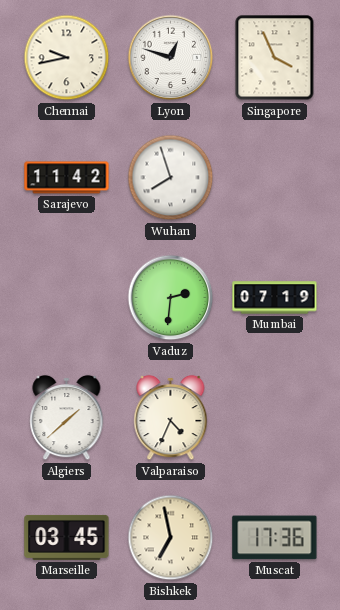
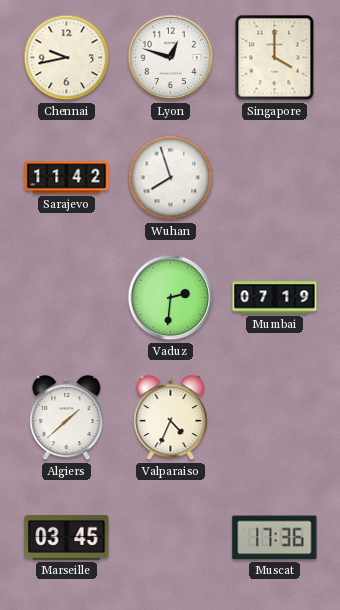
Singapore: 3:56 -> 4:00 (275, 58)
Bishkek: 6:58 -> none (171, 538)
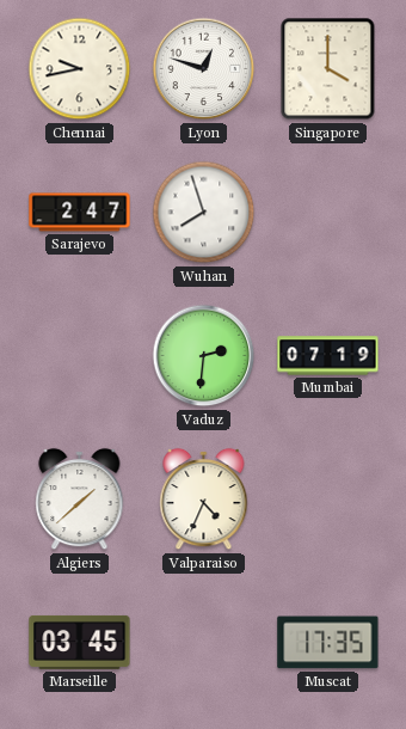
Sarajevo: 11:42 -> 2:47 (80, 213)
Muscat: 17:36 -> 17:35 (328, 643)
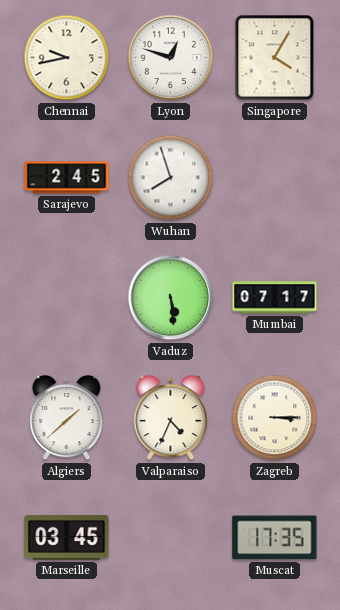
Singapore: 4:00 -> 4:05 (275, 58)
Sarajevo: 2:47 -> 2:45 (67, 178)
Vaduz: 2:31 -> 5:29 (171, 298)
Mumbai: 07:19 -> 07:17 (275, 298)
Zagreb: none -> 3:15 (275, 418)
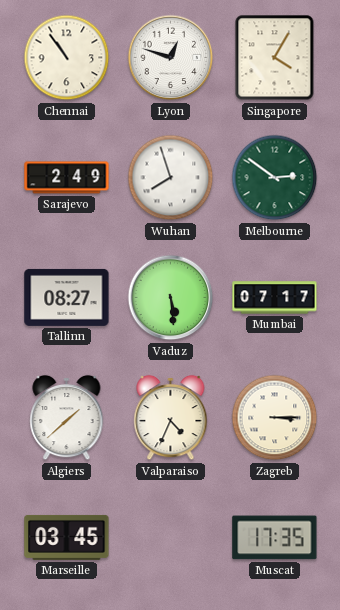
Chennai: 9:43 -> 10:54 (67, 58)
Sarajevo: 2:45 -> 2:49 (67, 178)
Melbourne: none -> 2:51 (275, 178)
Tallinn: none -> 08:27 (67, 297)
